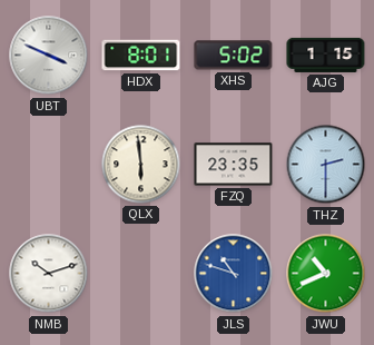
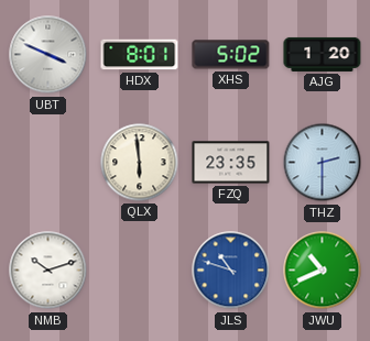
AJG: 1:15 -> 1:20 (323, 54)
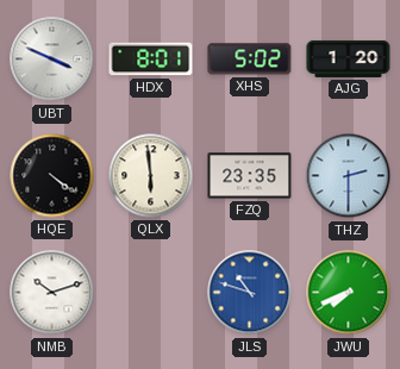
HQE: none -> 4:21 (52, 176)
JWU: 10:41 -> 7:41 (349, 293)
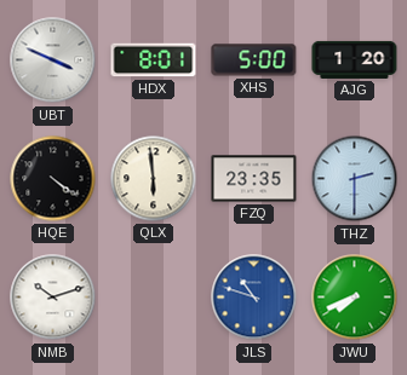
XHS: 5:02 -> 5:00 (254, 60)
